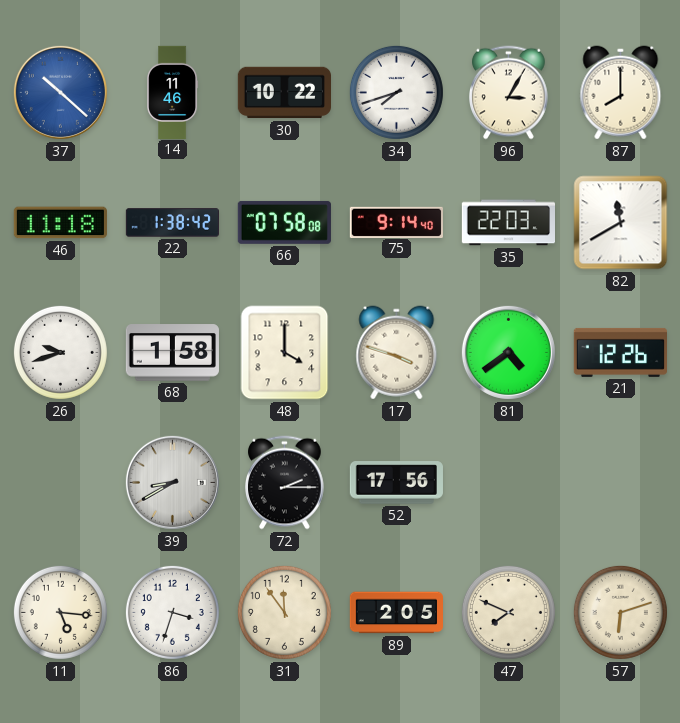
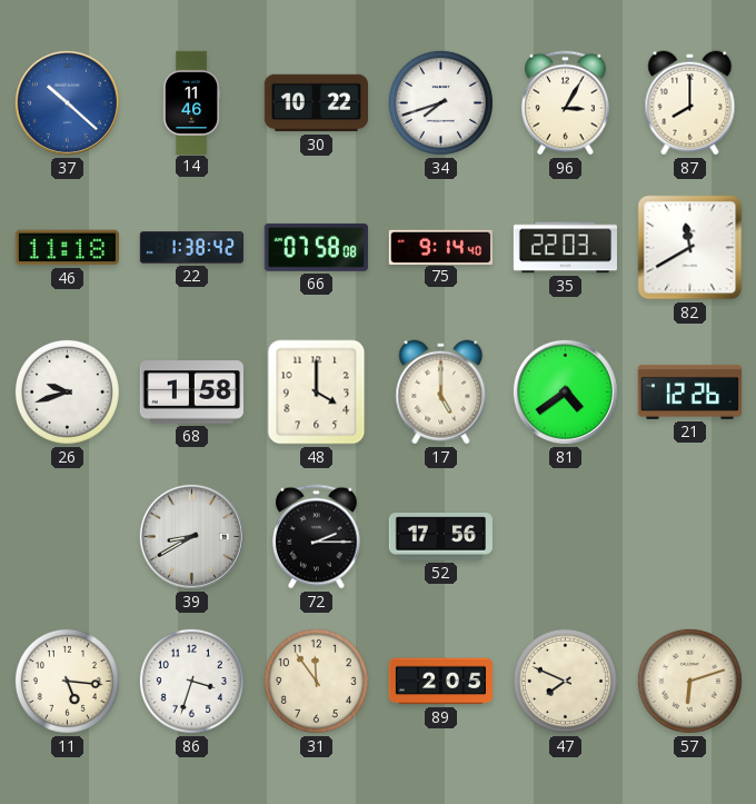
17: 3:48 -> 5:00 (441, 393)
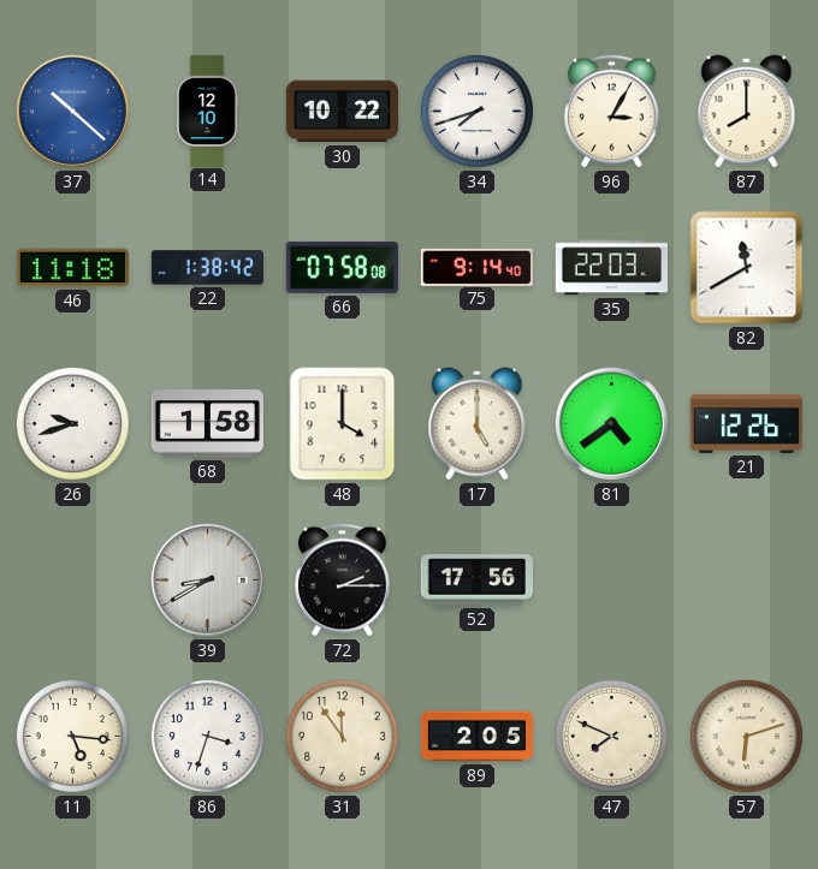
14: 11:46 -> 12:10 (208, 111)
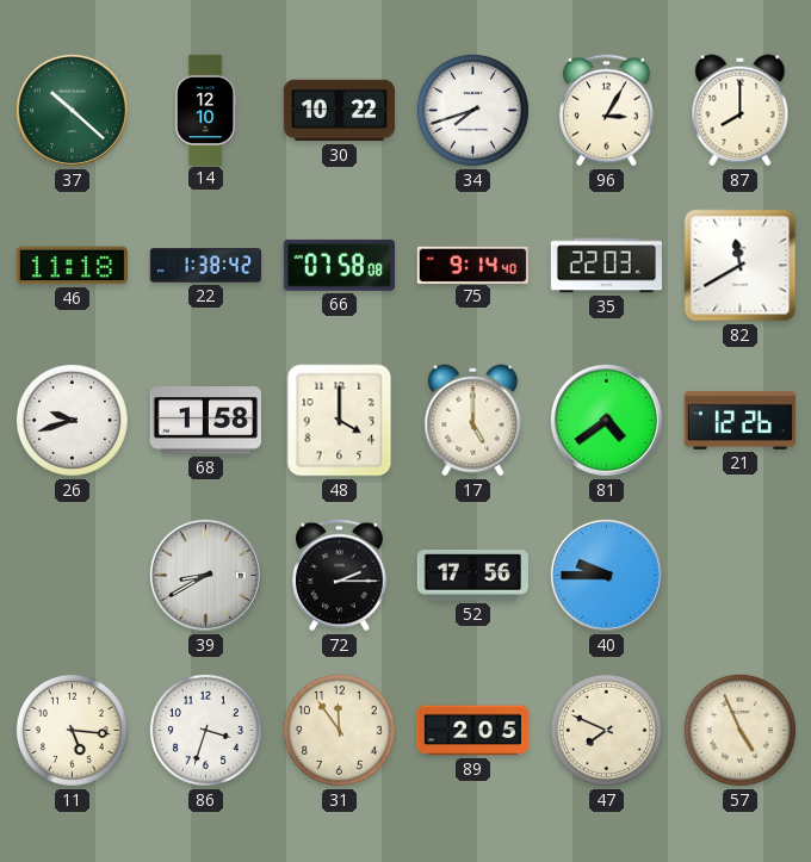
37 dial: blue -> green (72, 110)
40: none -> 9:45 (606, 575)
57: 6:12 -> 4:56 (739, 730)
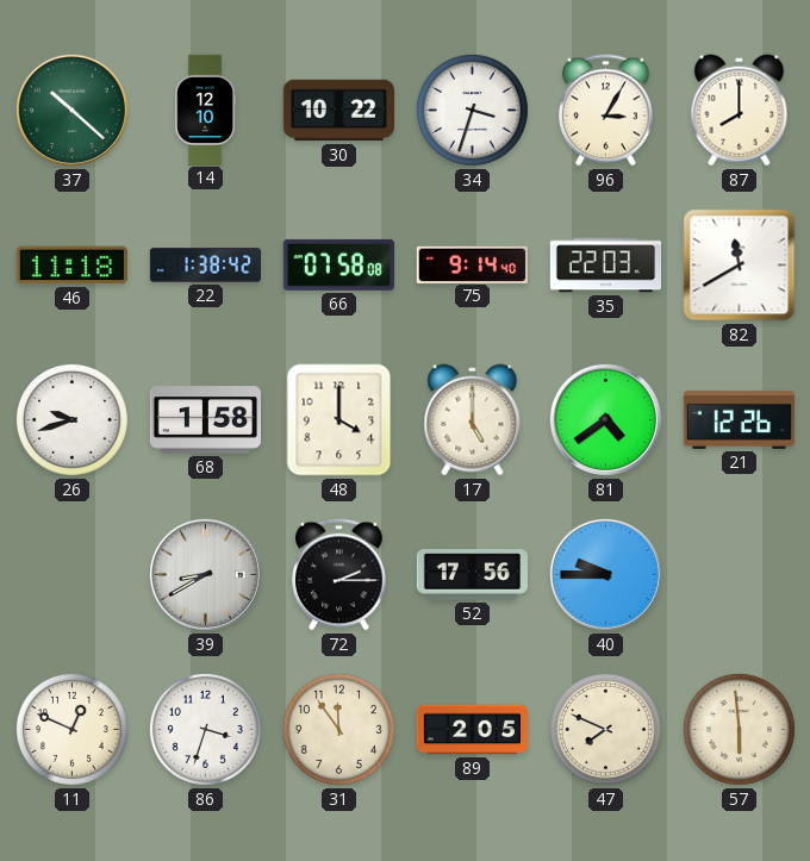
34: 7:42 -> 3:33 (472, 110)
11: 5:16 -> 12:49 (71, 729)
57: 4:56 -> 5:59 (739, 729)
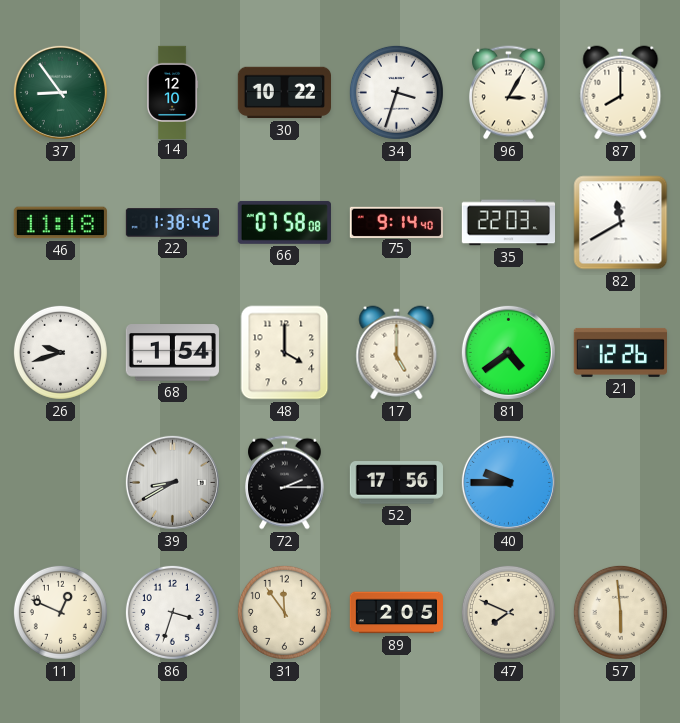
37: 10:22 -> 8:54 (60, 92)
68: 1:58 -> 1:54 (172, 353)
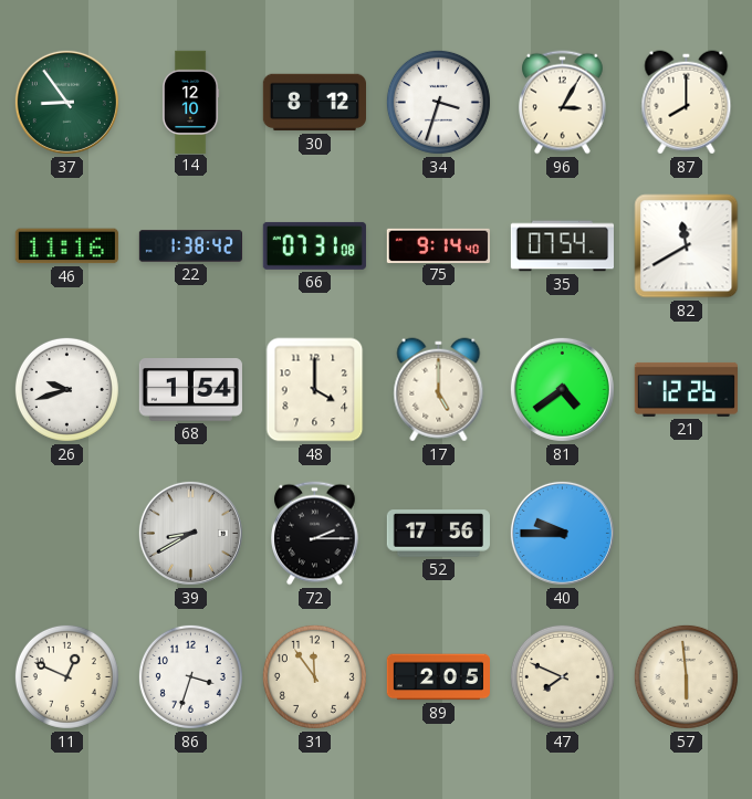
30: 10:22 -> 8:12 (314, 103)
46: 11:18 -> 11:16 (66, 246)
66: 07:58 -> 07:31 (314, 245)
35: 22:03 -> 07:54 (562, 246)
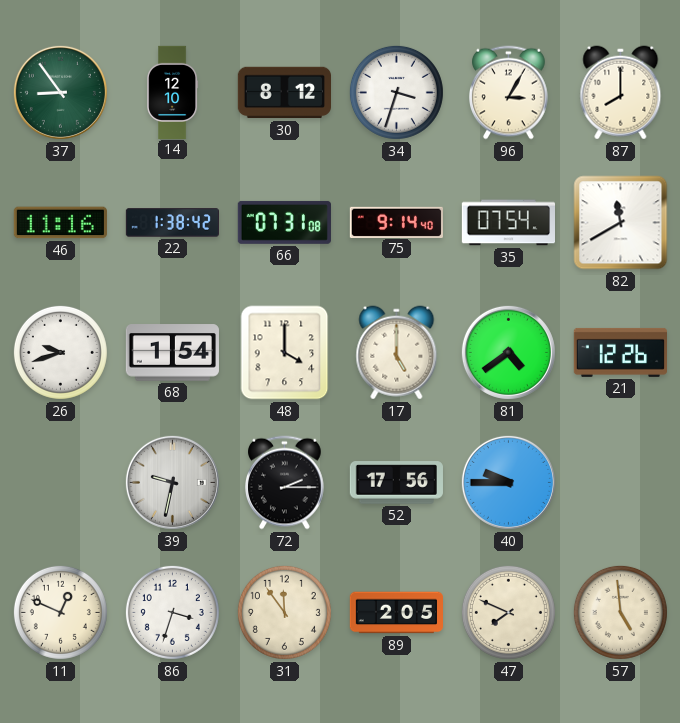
39: 8:40 -> 9:32 (172, 482)
57: 5:59 -> 4:59 (620, 612)
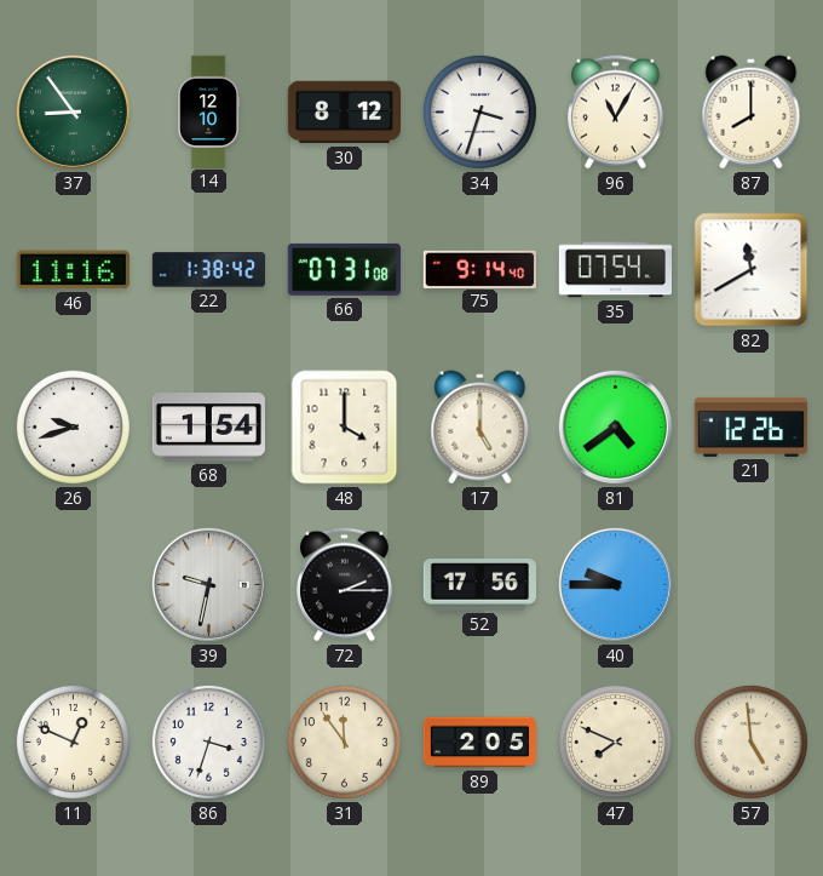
96: 3:05 -> 11:05 (616, 113)
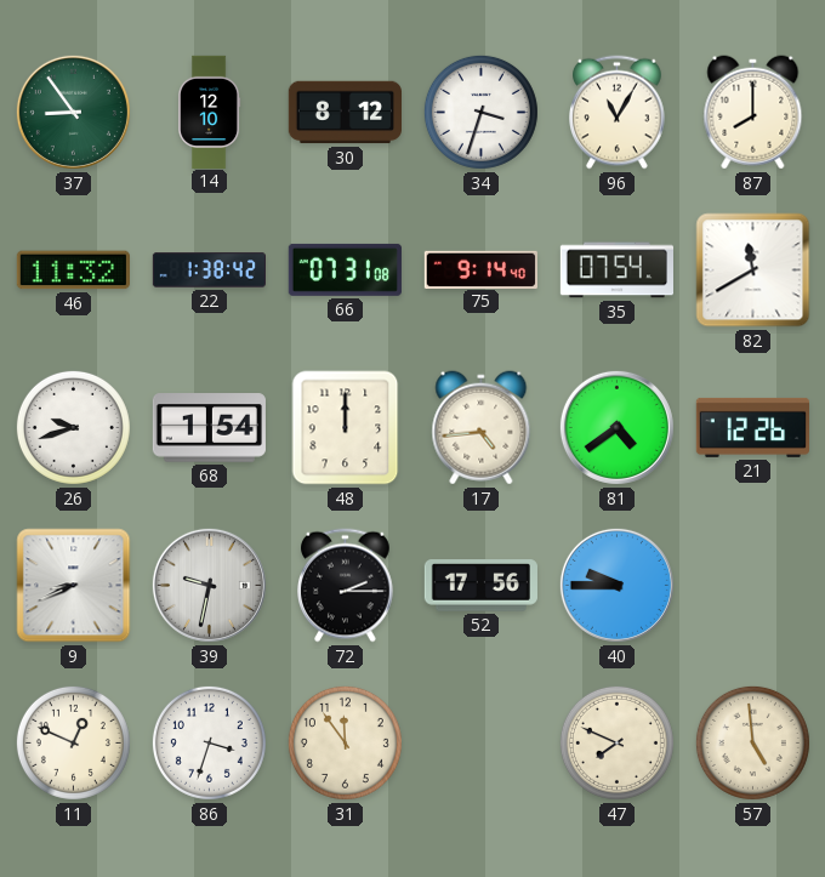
46: 11:16 -> 11:32 (73, 270)
48: 4:00 -> 12:00 (346, 428)
17: 5:00 -> 4:44 (482, 428)
9: none -> 8:41 (74, 586)
89: 2:05 -> none (479, 743)
